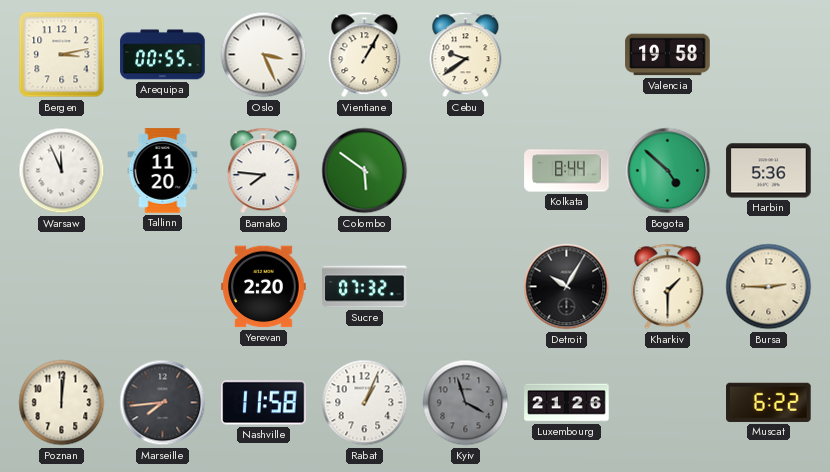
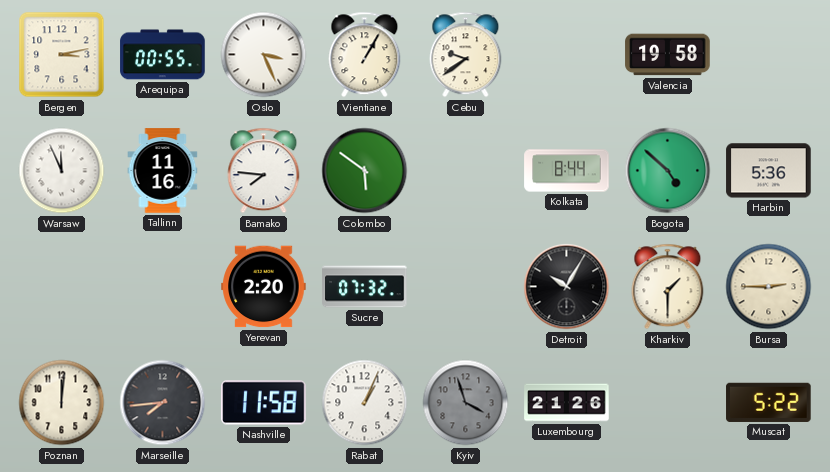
Tallinn: 11:20 -> 11:16 (163, 171)
Muscat: 6:22 -> 5:22 (769, 402)
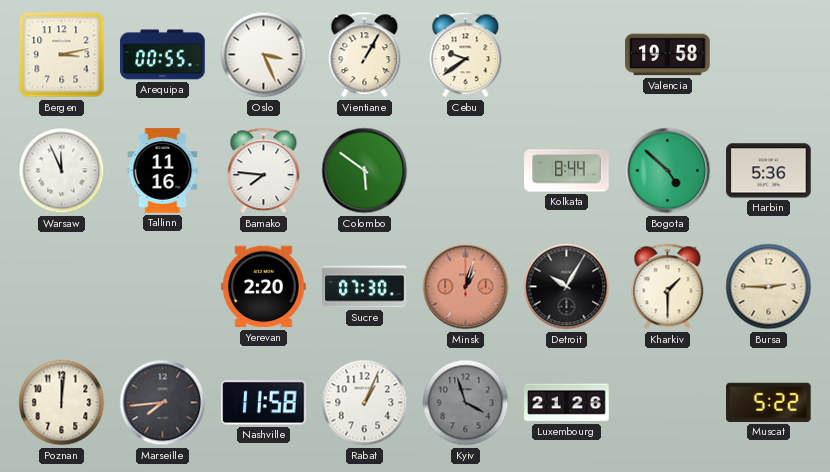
Sucre: 07:32 -> 07:30 (365, 287)
Minsk: none -> 1:03 (466, 287)
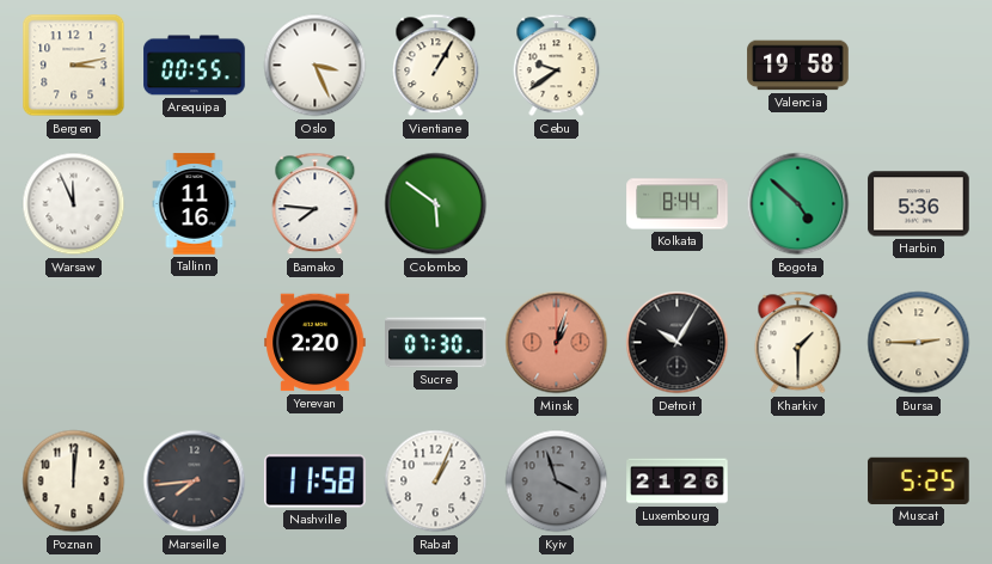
Muscat: 5:22 -> 5:25 (919, 480)
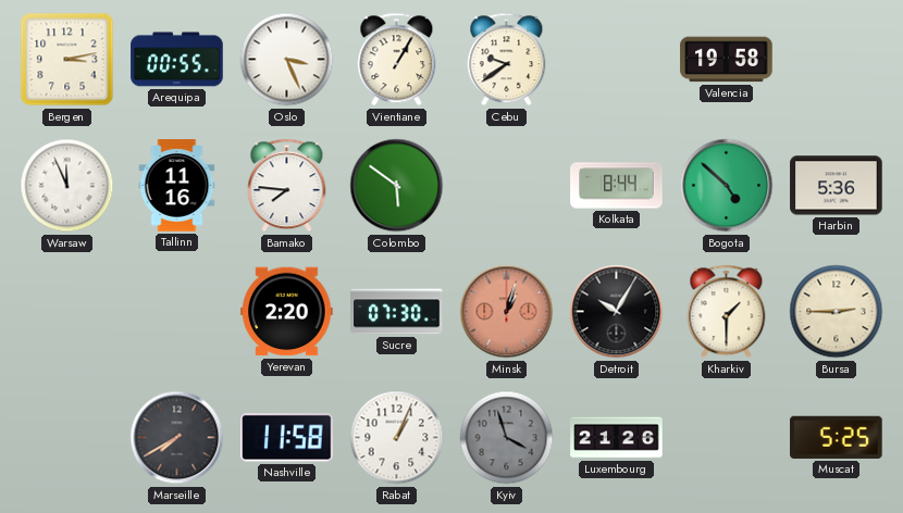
Poznan: 12:01 -> none (74, 482)
Marseille: 7:44 -> 7:40 (177, 438)
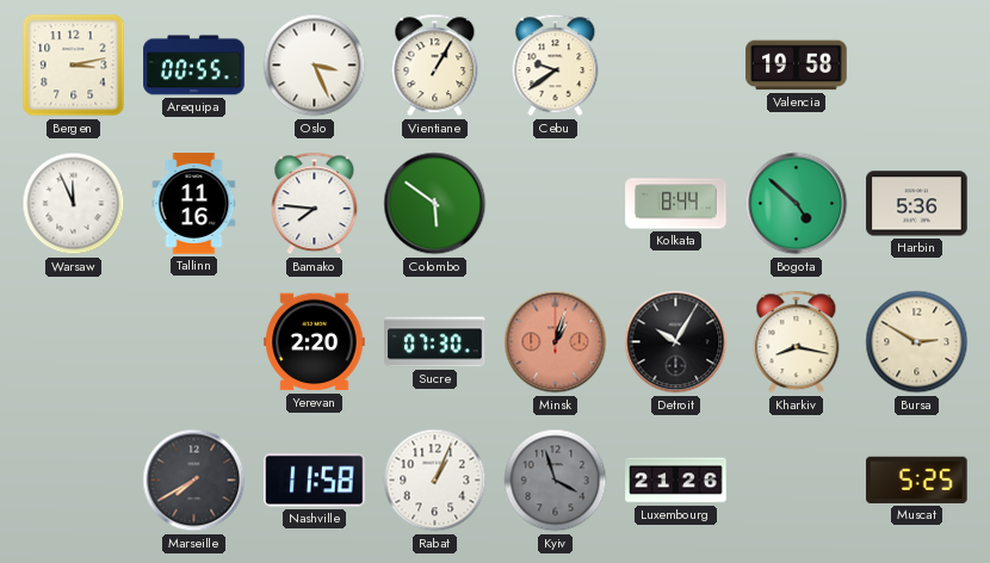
Kharkiv: 1:30 -> 8:17 (797, 342)
Bursa: 2:45 -> 2:50 (917, 342)
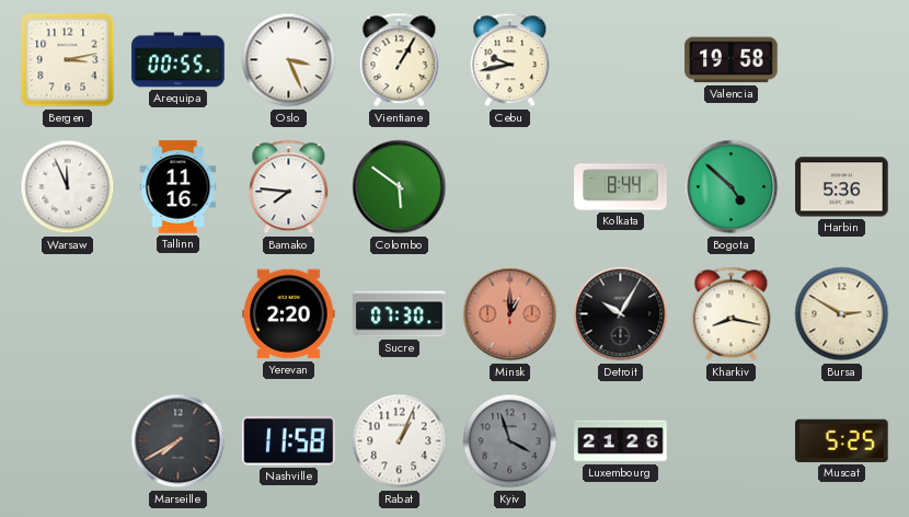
Cebu: 9:39 -> 9:43 (510, 60)
Minsk: 1:03 -> 1:00 (510, 314)
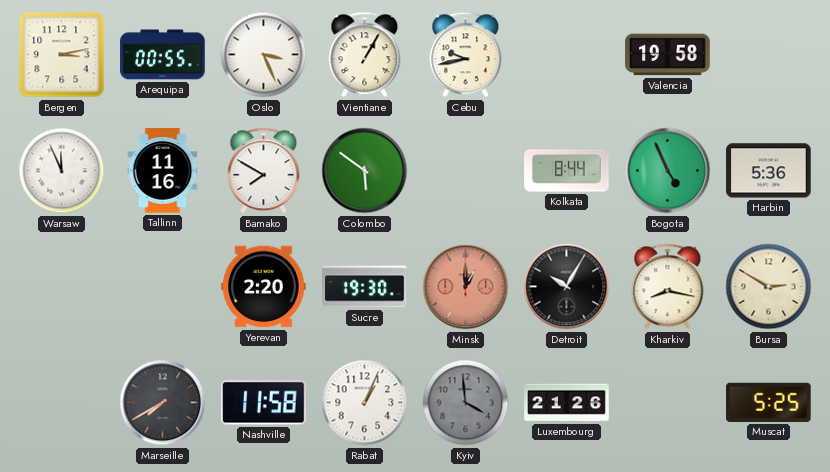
Bamako: 7:46 -> 7:50 (264, 171)
Bogota: 4:52 -> 4:56 (668, 171)
Sucre: 07:30 -> 19:30 (365, 287)
Kyiv: 3:57 -> 3:59 (466, 403)
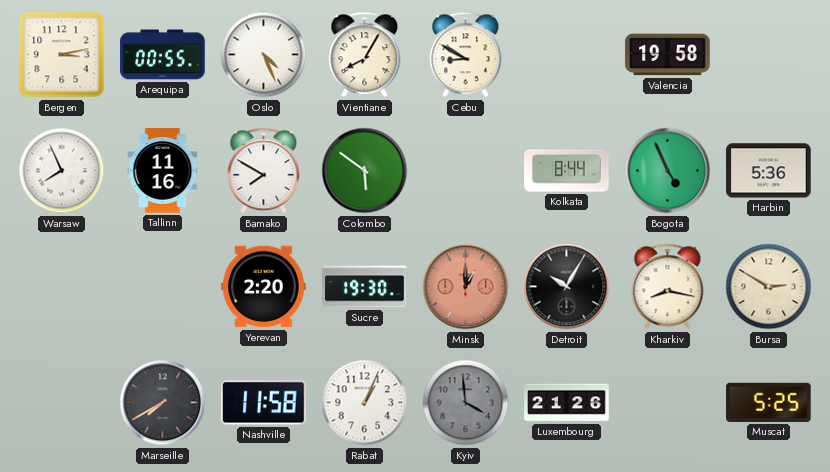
Oslo: 3:26 -> 4:26 (264, 55)
Vientiane: 1:05 -> 8:05 (365, 55)
Cebu: 9:43 -> 8:50 (466, 55)
Warsaw: 11:56 -> 7:56 (62, 171)
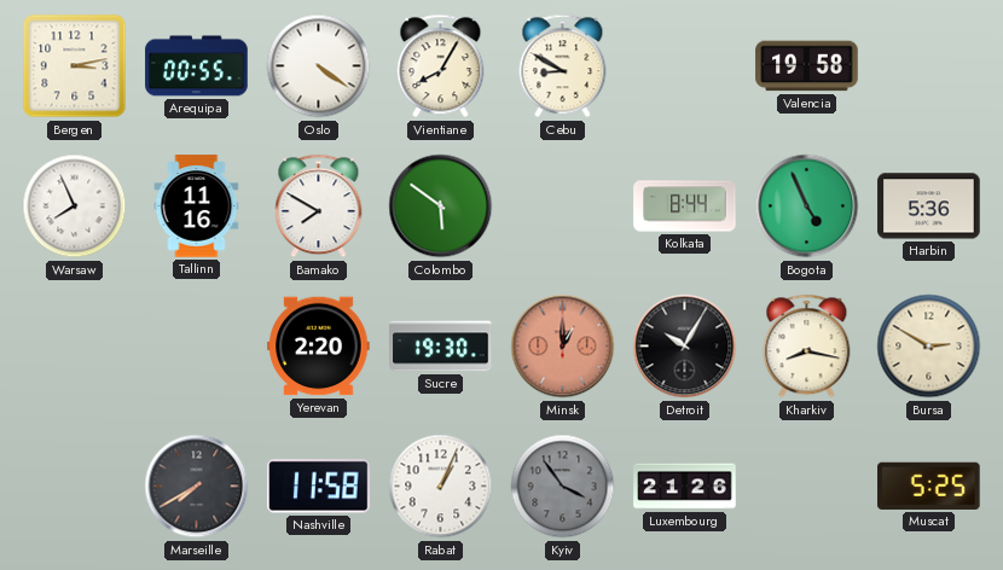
Oslo: 4:26 -> 4:21 (319, 66)
Kyiv: 3:59 -> 3:54 (563, 487)
